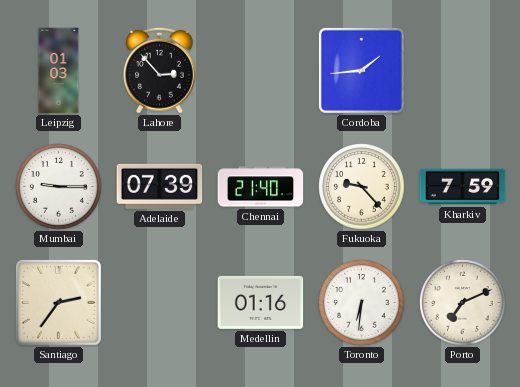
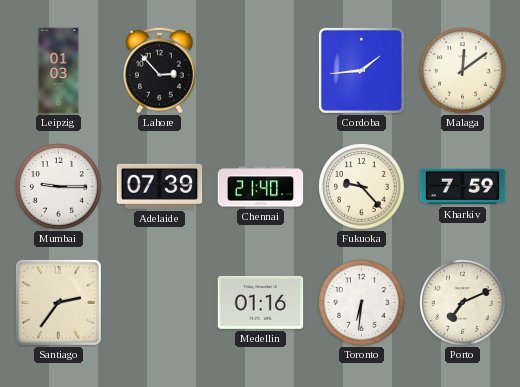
Malaga: none -> 12:09 (463, 71)
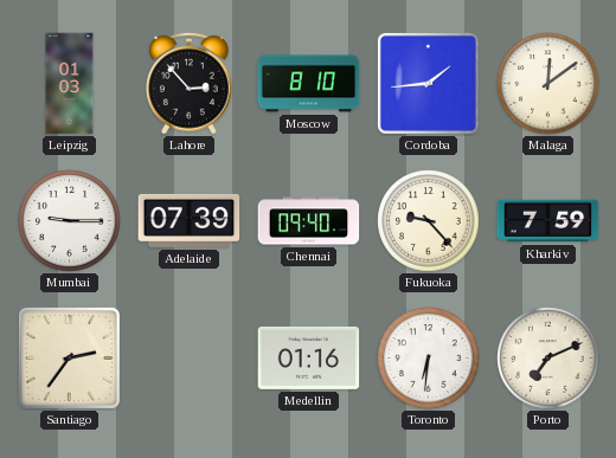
Moscow: none -> 8:10 (309, 84)
Chennai: 21:40 -> 09:40 (309, 221)
